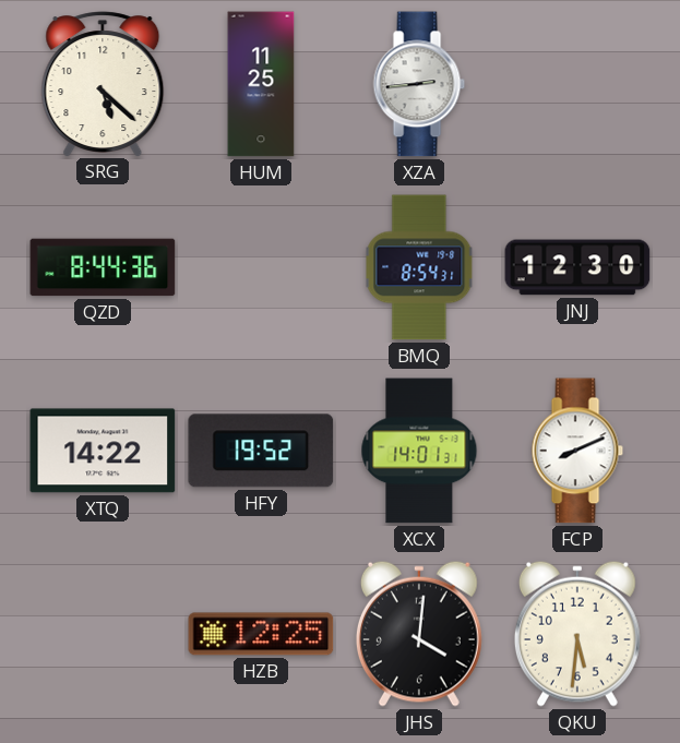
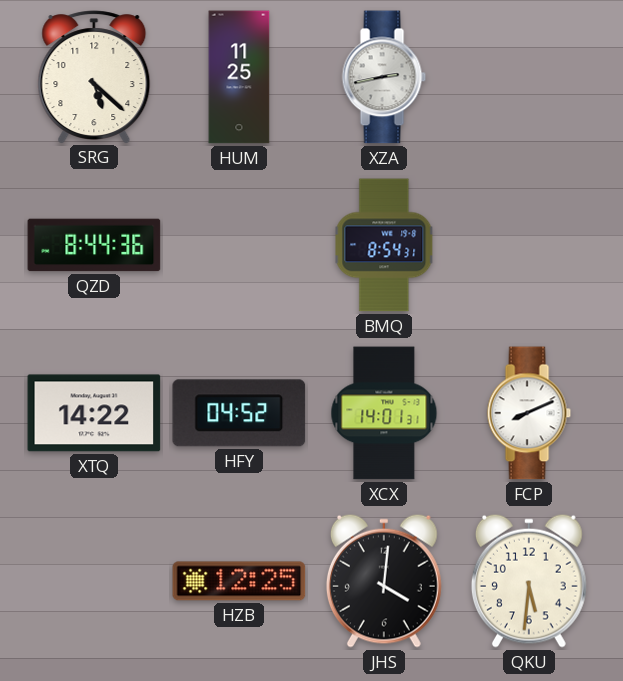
XZA: 2:44 -> 2:43 (384, 77)
JNJ: 12:30 -> none (577, 267)
HFY: 19:52 -> 04:52 (239, 413)
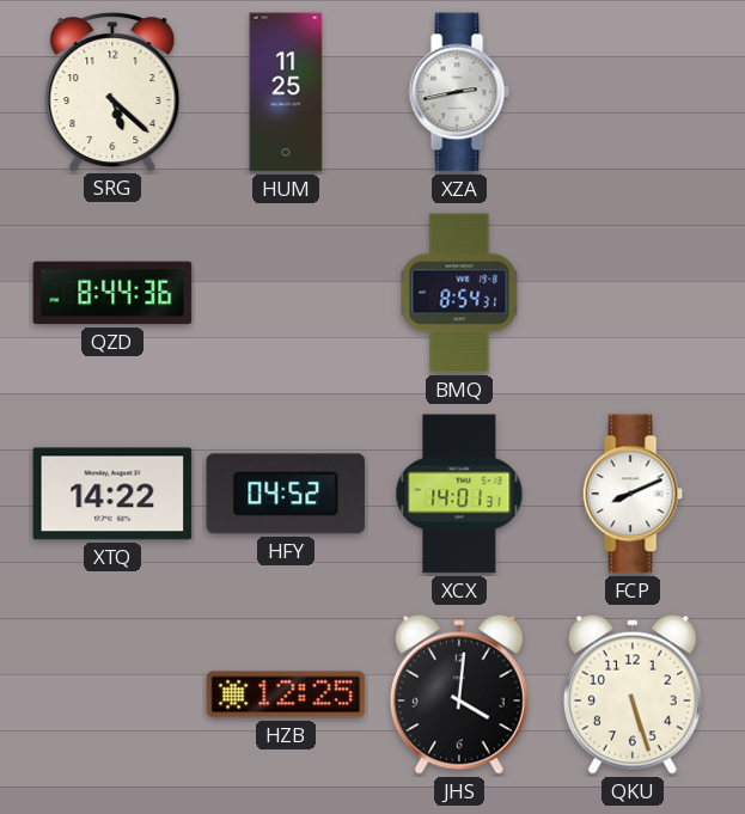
QKU: 5:31 -> 5:27 (633, 694)
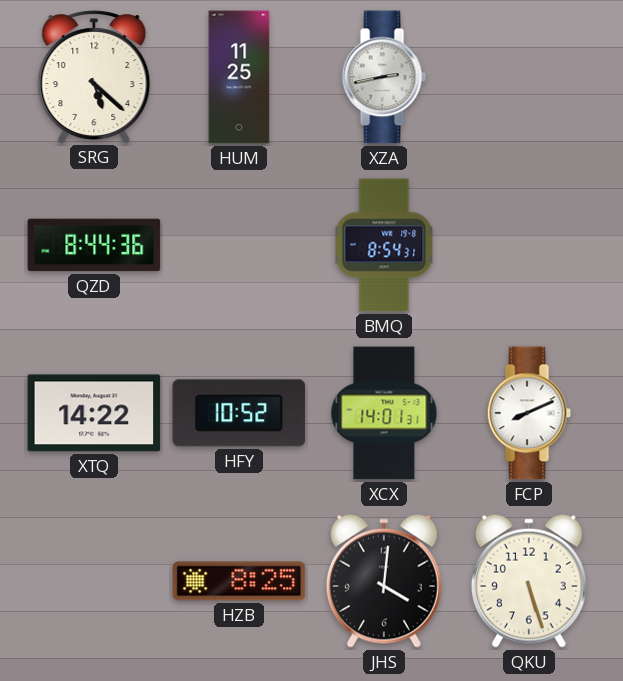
HFY: 04:52 -> 10:52 (239, 413)
HZB: 12:25 -> 8:25 (239, 581)
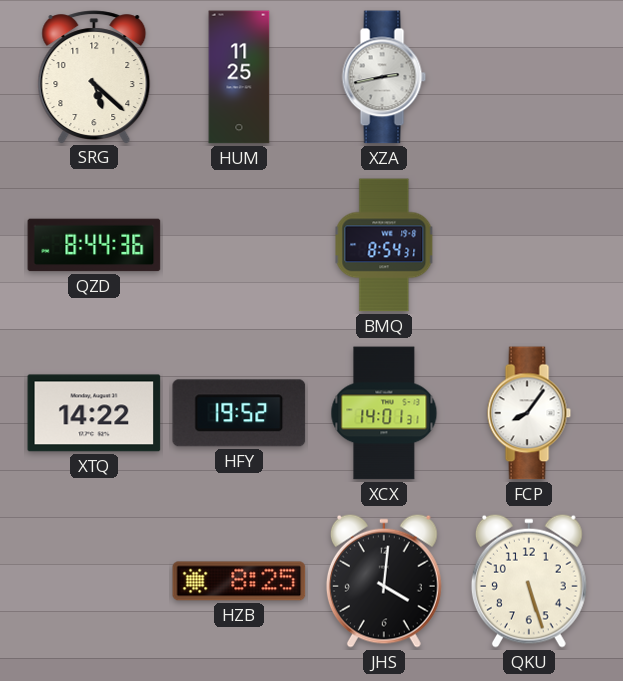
HFY: 10:52 -> 19:52 (239, 413)
FCP: 8:11 -> 8:06 (529, 413)
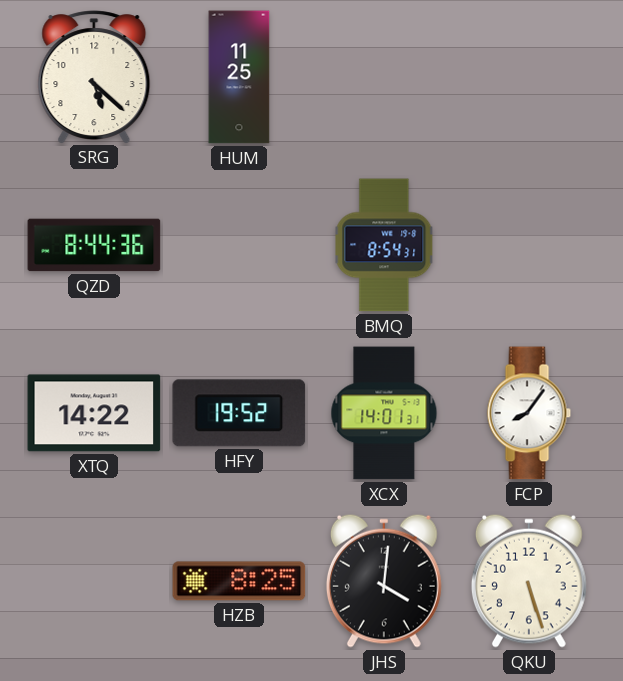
XZA: 2:43 -> none (384, 77)
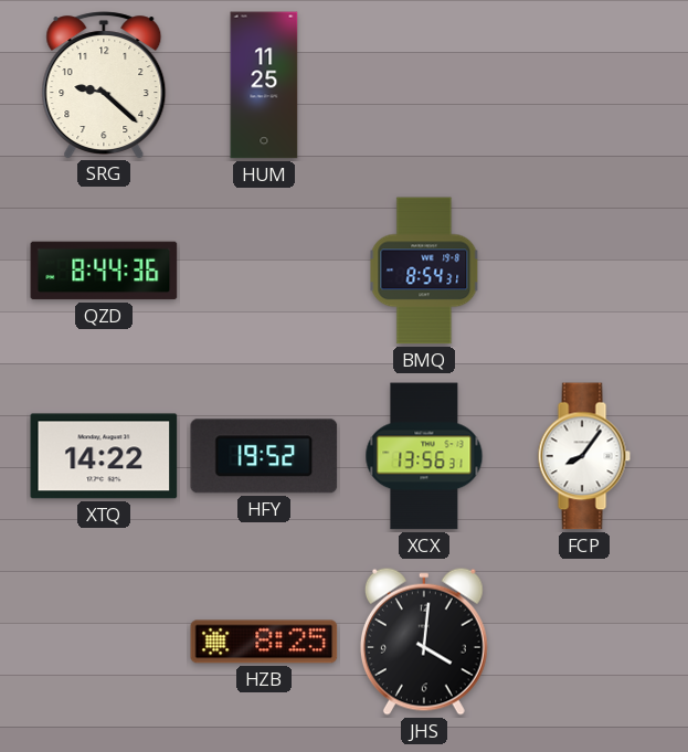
SRG: 5:22 -> 9:22 (104, 85)
XCX: 14:01 -> 13:56 (424, 456)
QKU: 5:27 -> none (529, 581)
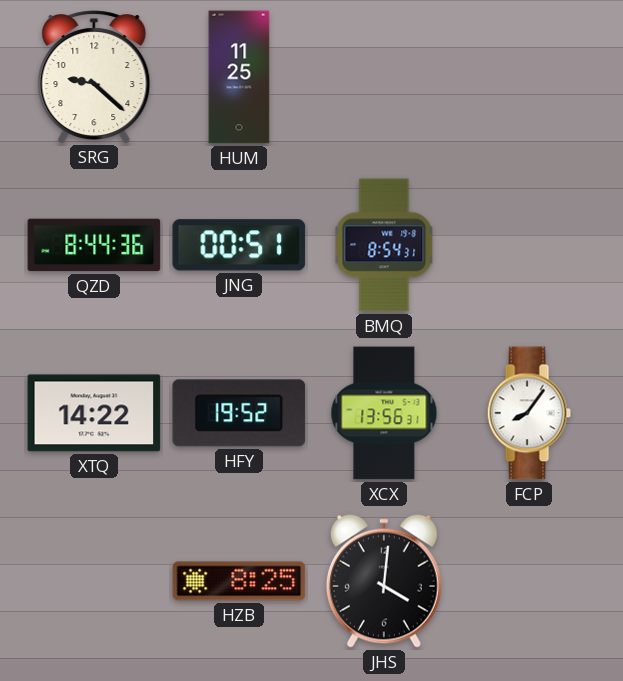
JNG: none -> 00:51 (239, 245)
